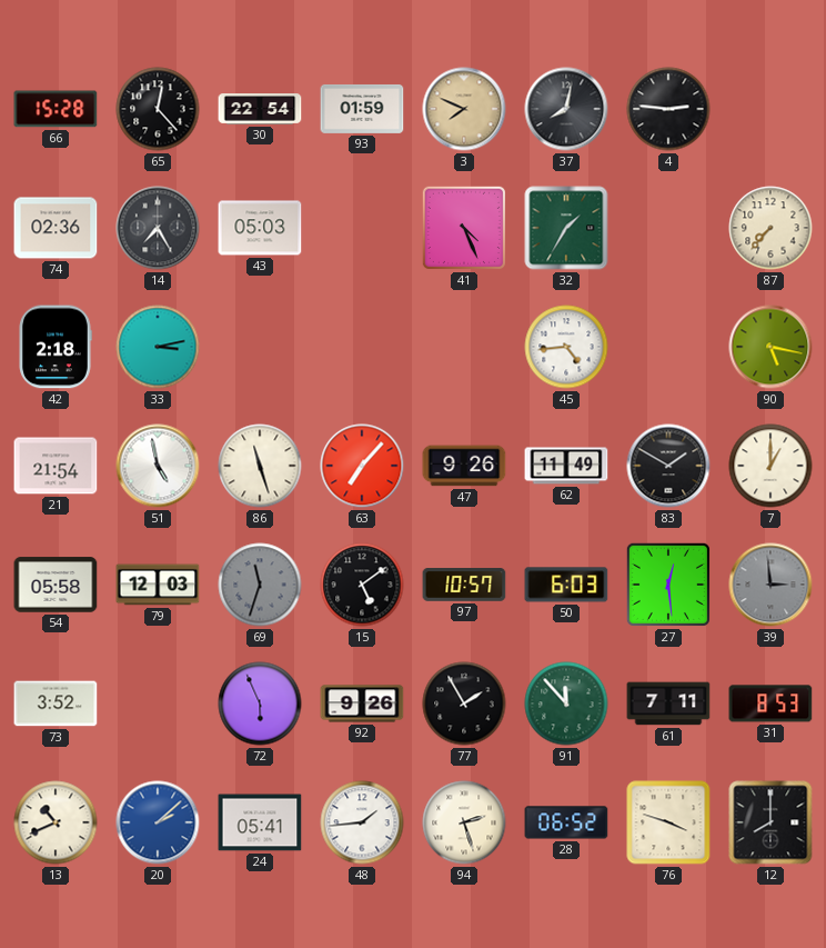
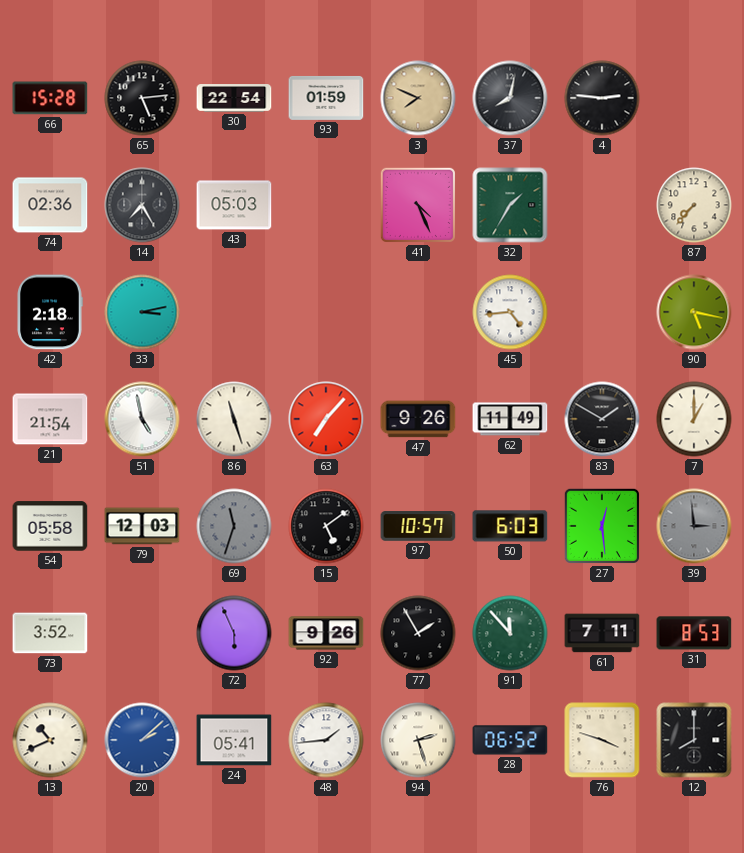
65: 12:23 -> 5:14 (142, 98)
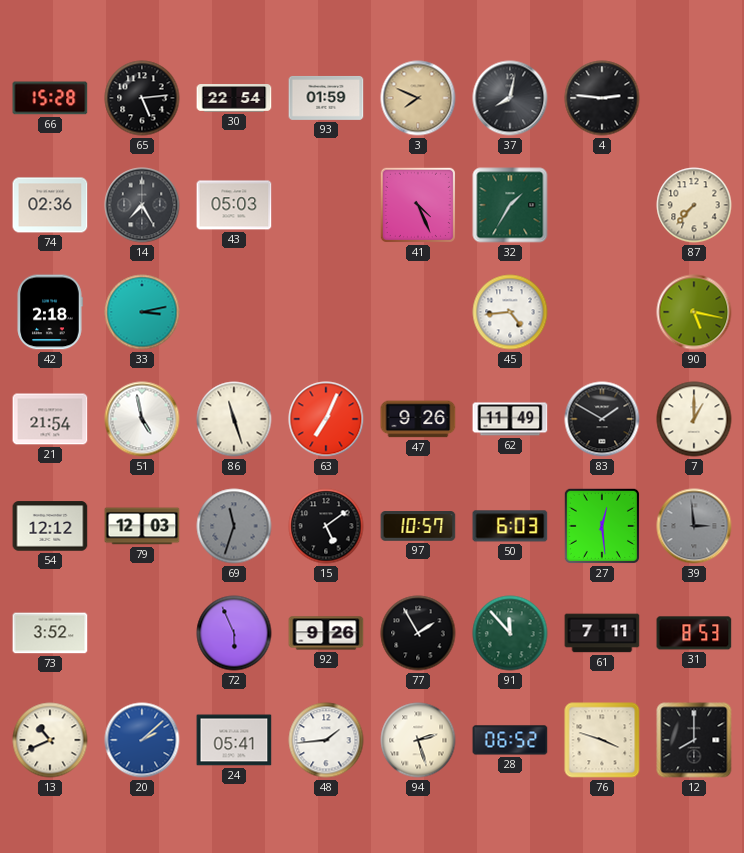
63: 7:07 -> 7:04 (326, 419)
54: 05:58 -> 12:12 (50, 526)
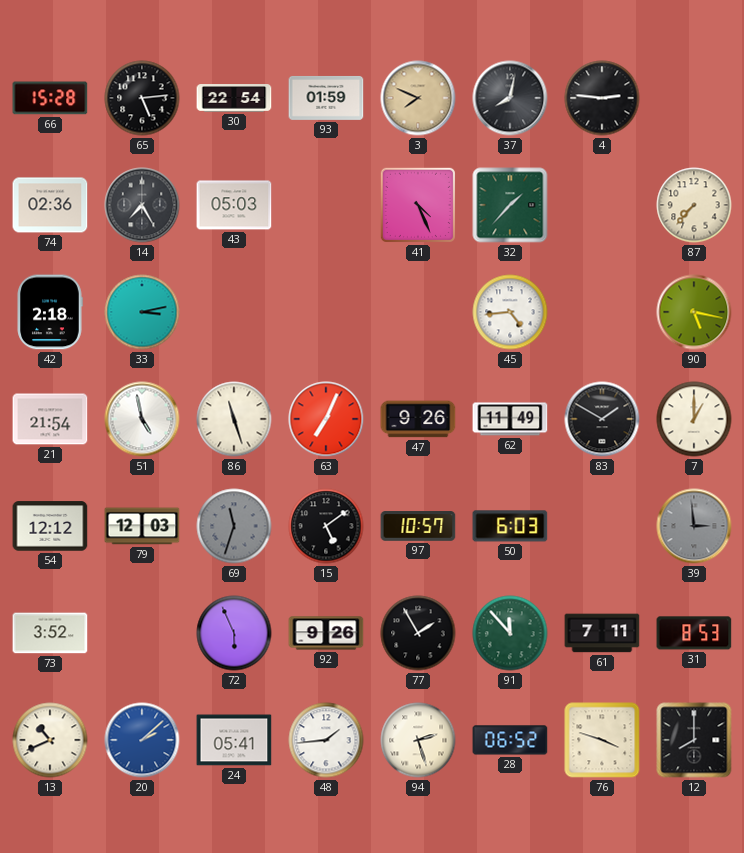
32: 1:35 -> 1:37 (510, 205)
27: 12:29 -> none (602, 526)
